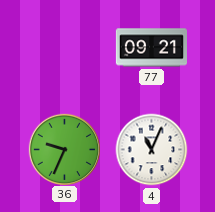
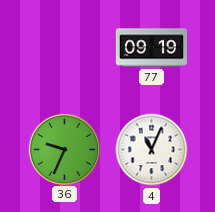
77: 09:21 -> 09:19 (151, 48)
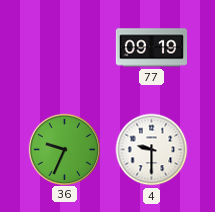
4: 11:04 -> 9:30 (152, 150)
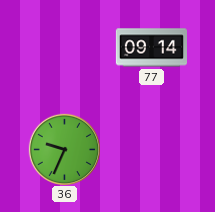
77: 09:19 -> 09:14 (151, 48)
4: 9:30 -> none (152, 150)
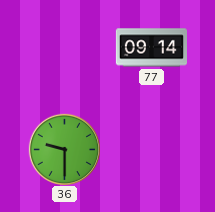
36: 9:34 -> 9:30 (64, 149)
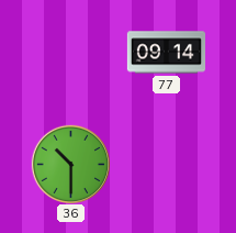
36: 9:30 -> 10:30 (70, 164)
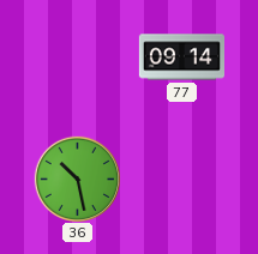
36: 10:30 -> 10:28 (77, 179)
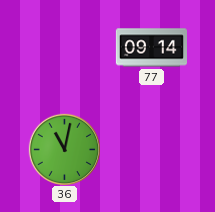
36: 10:28 -> 11:02 (64, 149)
